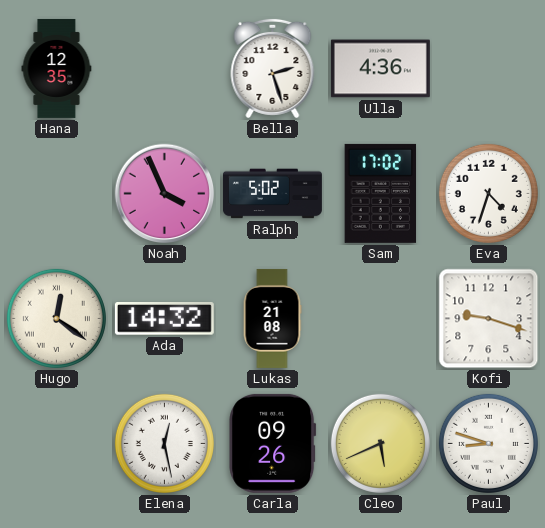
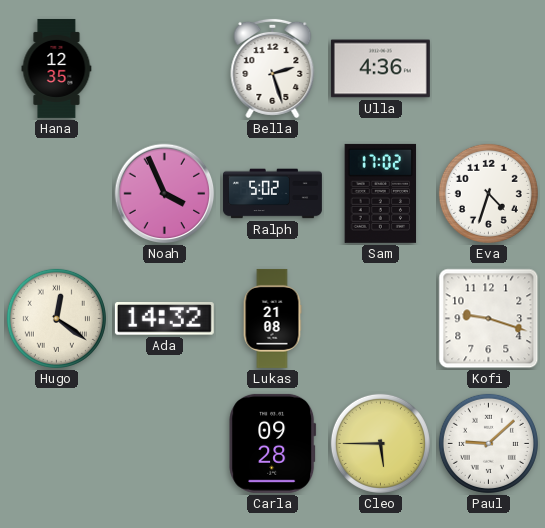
Elena: 12:28 -> none (164, 443)
Carla: 09:26 -> 09:28 (273, 443)
Cleo: 5:41 -> 5:45 (380, 443)
Paul: 8:48 -> 9:08 (488, 443)
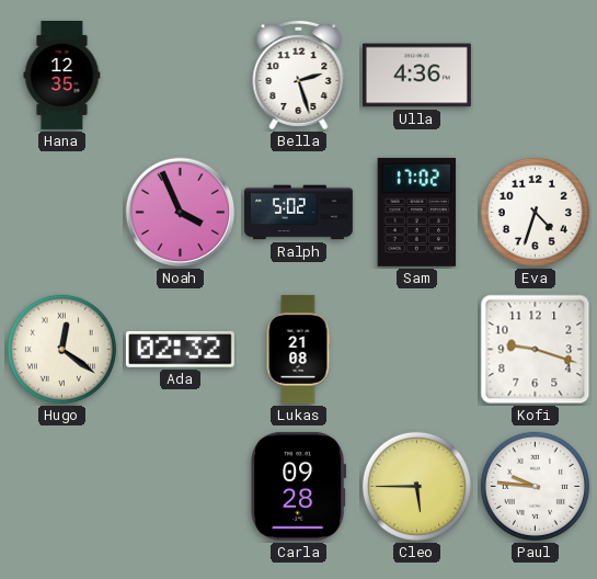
Ada: 14:32 -> 02:32 (180, 350)
Paul: 9:08 -> 9:46 (535, 486)
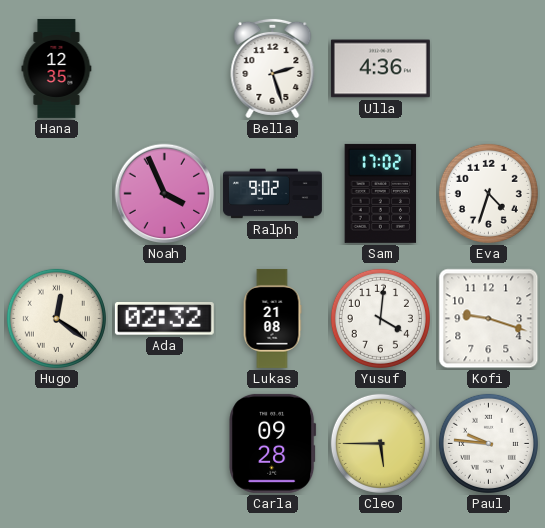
Ralph: 5:02 -> 9:02 (272, 194)
Yusuf: none -> 4:01 (380, 318)
